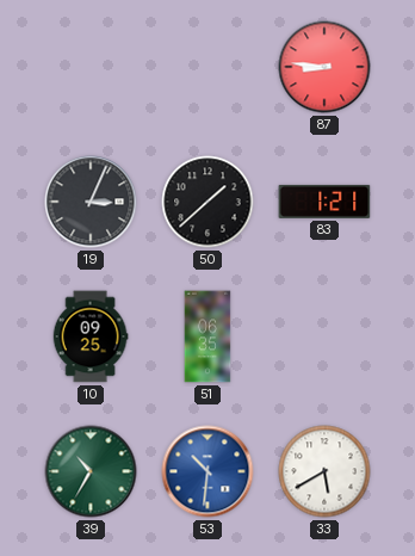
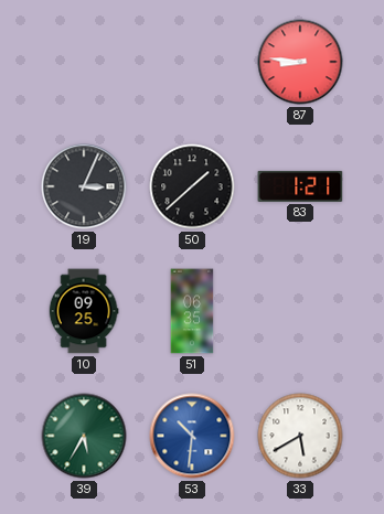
39: 10:35 -> 5:35 (84, 436)
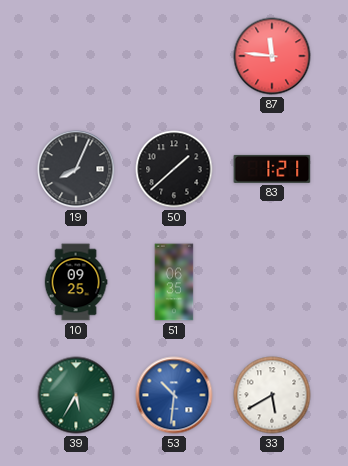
87: 8:46 -> 11:46 (272, 56)
19: 3:04 -> 8:04 (76, 169)
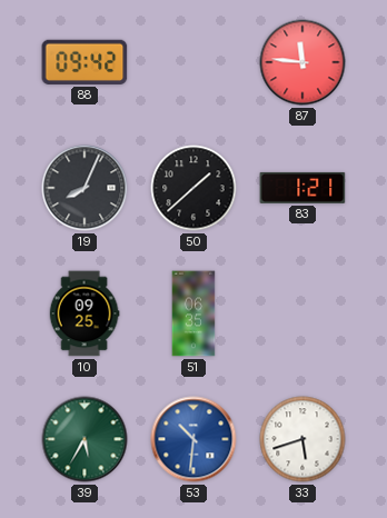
88: none -> 09:42 (85, 62)
33: 5:40 -> 5:42 (302, 439)
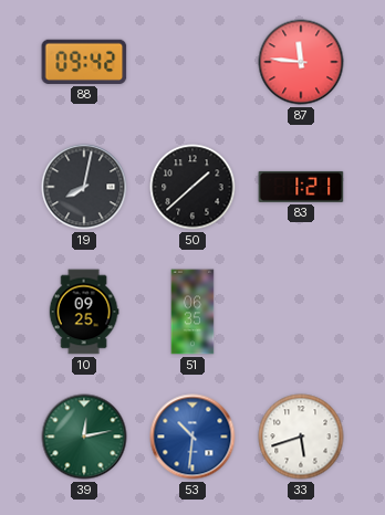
19: 8:04 -> 8:02 (84, 187)
39: 5:35 -> 12:13 (84, 437)
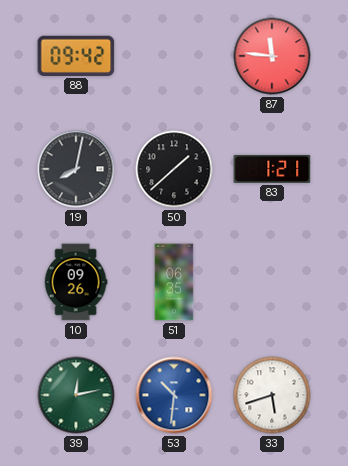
10: 09:25 -> 09:26 (76, 282)
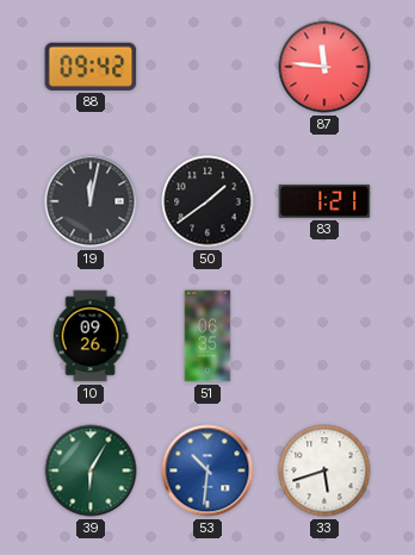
19: 8:02 -> 12:02 (91, 201)
50: 1:38 -> 1:39 (207, 201)
39: 12:13 -> 6:05 (91, 470)
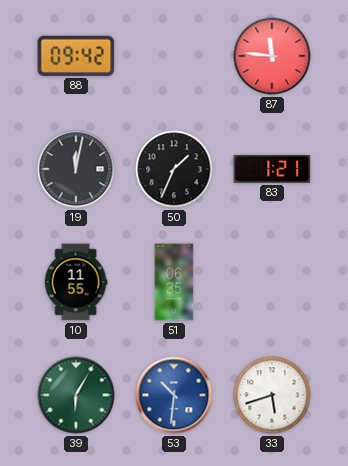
50: 1:39 -> 1:34 (174, 169)
10: 09:26 -> 11:55 (76, 282)
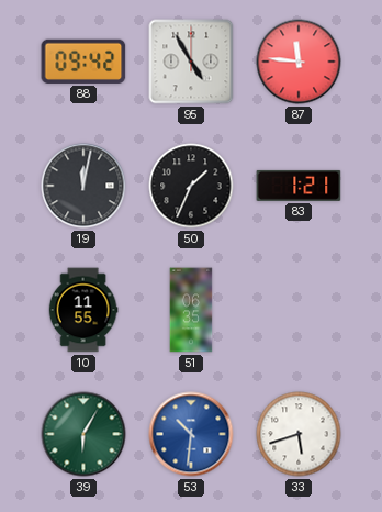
95: none -> 4:55 (191, 62)
